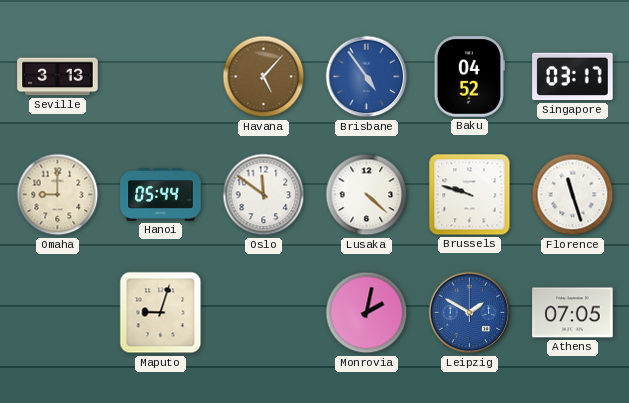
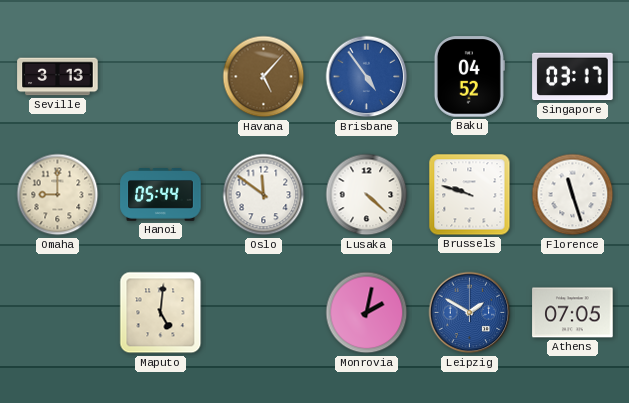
Maputo: 9:03 -> 5:01 (161, 313)
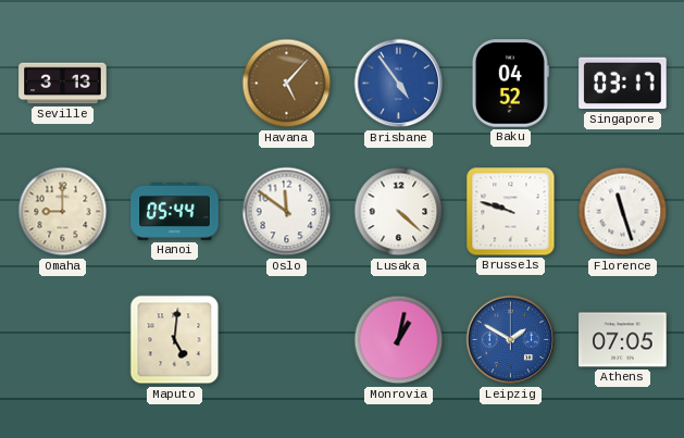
Monrovia: 2:02 -> 1:02 (399, 340)
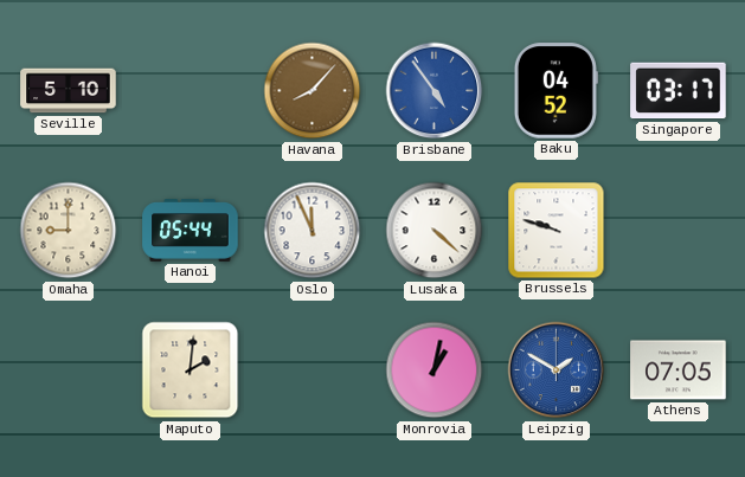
Seville: 3:13 -> 5:10 (69, 91)
Havana: 5:07 -> 8:07 (313, 91)
Oslo: 11:51 -> 11:56 (313, 231)
Florence: 11:27 -> none (623, 212)
Maputo: 5:01 -> 2:01 (191, 370)
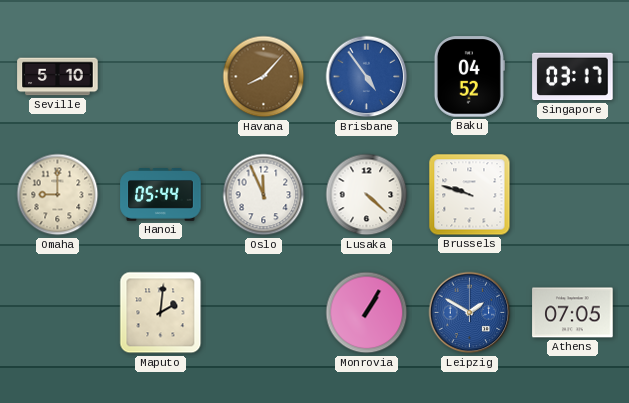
Monrovia: 1:02 -> 1:05 (367, 313)
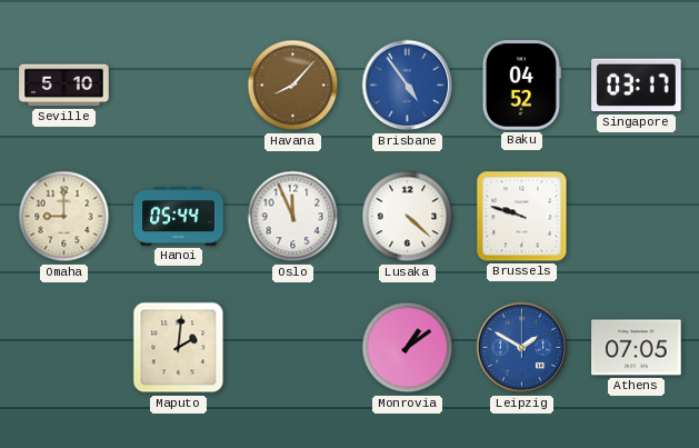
Monrovia: 1:05 -> 1:09 (408, 348)
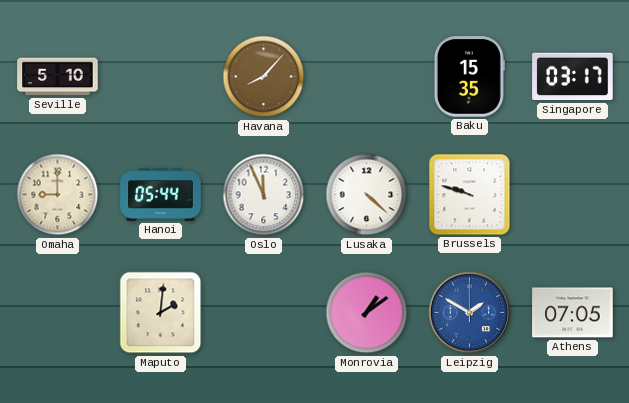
Brisbane: 4:54 -> none (408, 86)
Baku: 04:52 -> 15:35 (469, 77)
